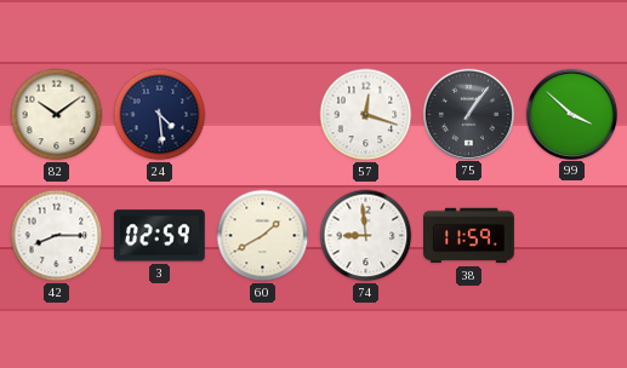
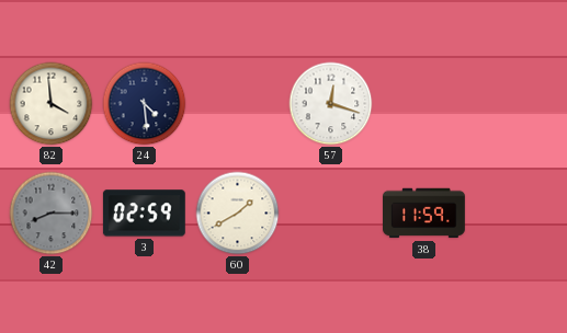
82: 10:09 -> 3:59 (52, 104)
75: 1:06 -> none (468, 114)
99: 3:52 -> none (571, 114)
42 dial: white -> grey (52, 214)
74: 8:59 -> none (366, 236)
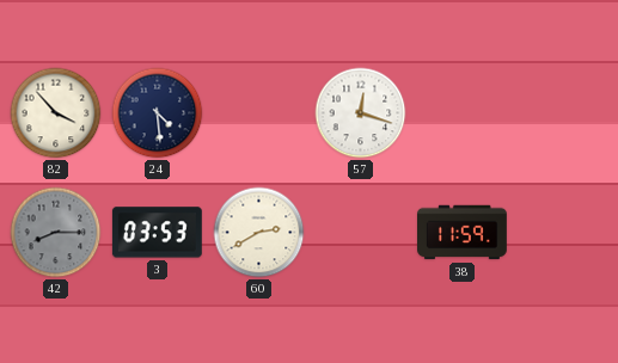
82: 3:59 -> 3:53 (56, 113)
3: 02:59 -> 03:53 (157, 233)
60: 1:40 -> 2:40 (259, 233)
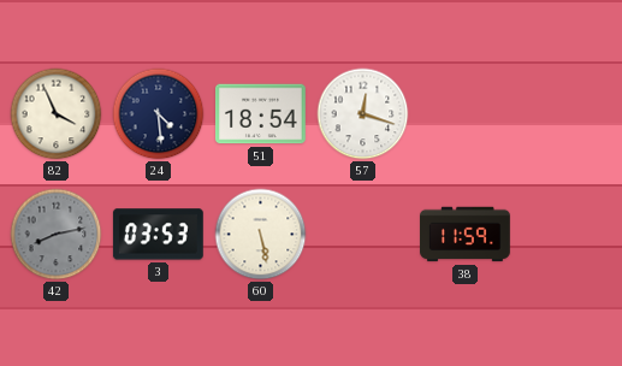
82: 3:53 -> 3:56 (57, 114)
51: none -> 18:54 (261, 114)
42: 8:15 -> 8:13 (57, 235)
60: 2:40 -> 5:28 (261, 235)
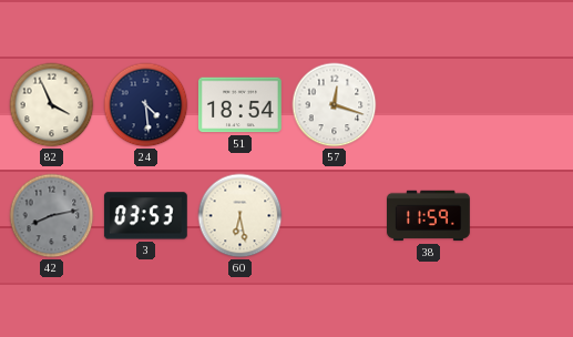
60: 5:28 -> 6:28 (241, 216)
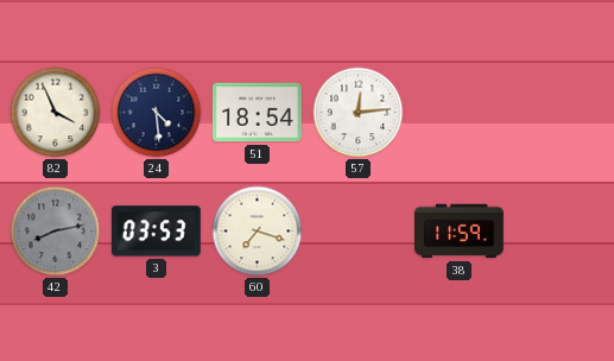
57: 12:18 -> 12:14 (359, 113)
60: 6:28 -> 7:18 (258, 232)
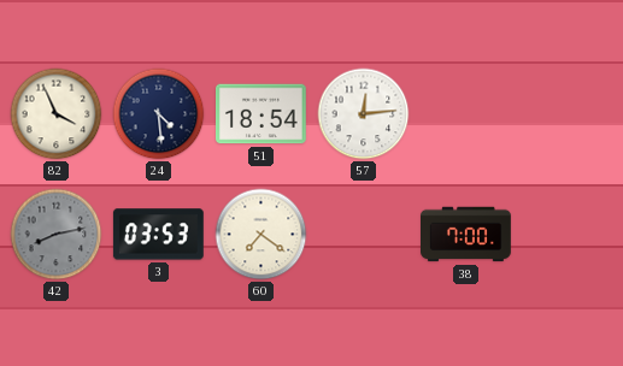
60: 7:18 -> 7:21 (261, 235)
38: 11:59 -> 7:00 (466, 235)
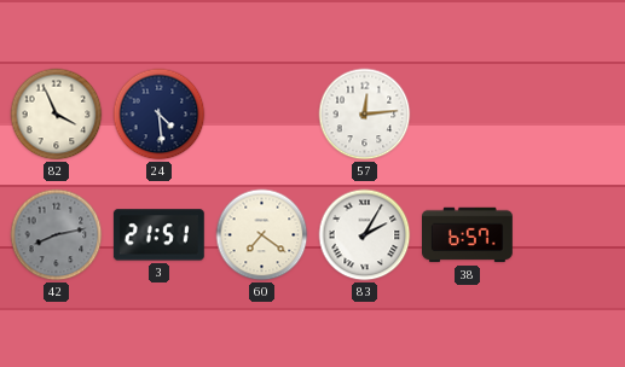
51: 18:54 -> none (261, 114)
3: 03:53 -> 21:51 (158, 235)
83: none -> 2:05 (365, 235)
38: 7:00 -> 6:57 (468, 235)
